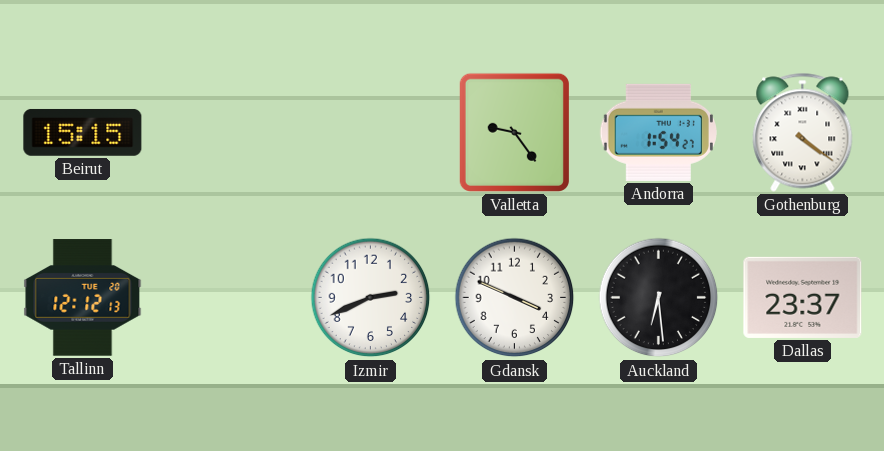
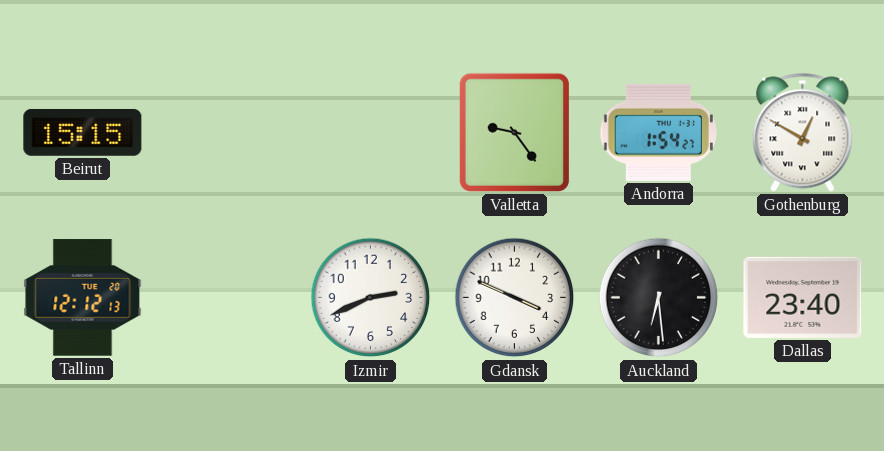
Gothenburg: 4:21 -> 12:50 (803, 133)
Dallas: 23:37 -> 23:40 (803, 297)
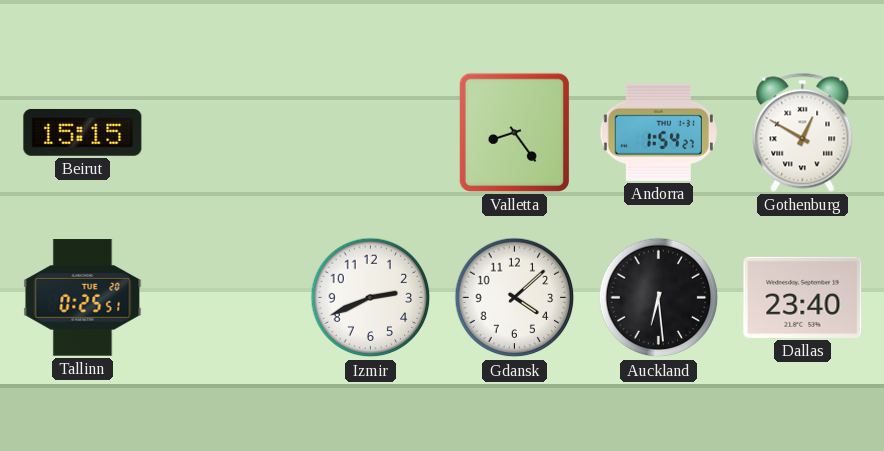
Valletta: 9:24 -> 8:24 (514, 132)
Tallinn: 12:12 -> 0:25 (83, 298)
Gdansk: 3:49 -> 4:08 (515, 298)
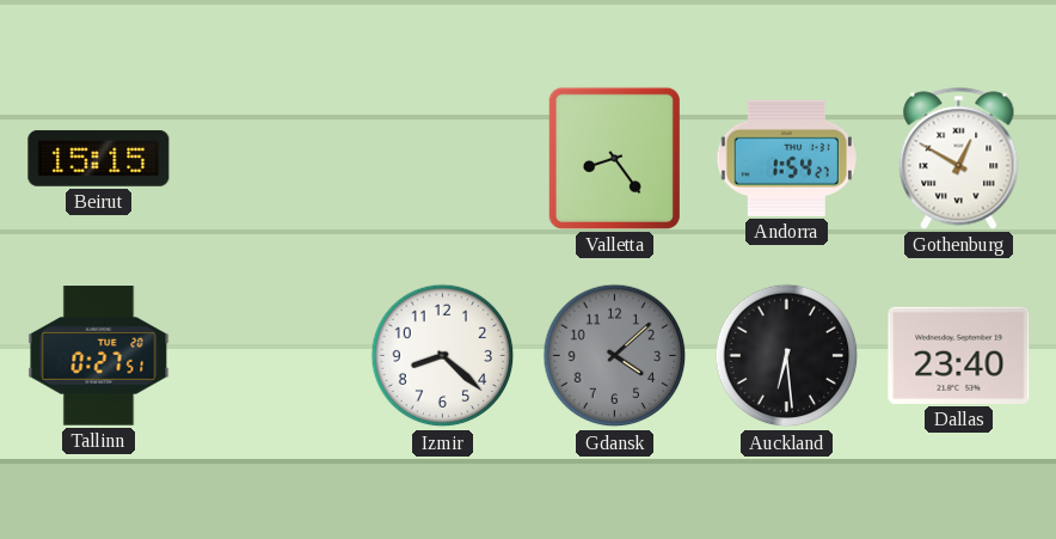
Tallinn: 0:25 -> 0:27 (99, 356)
Izmir: 2:41 -> 8:22 (443, 356)
Gdansk dial: white -> grey (615, 356)
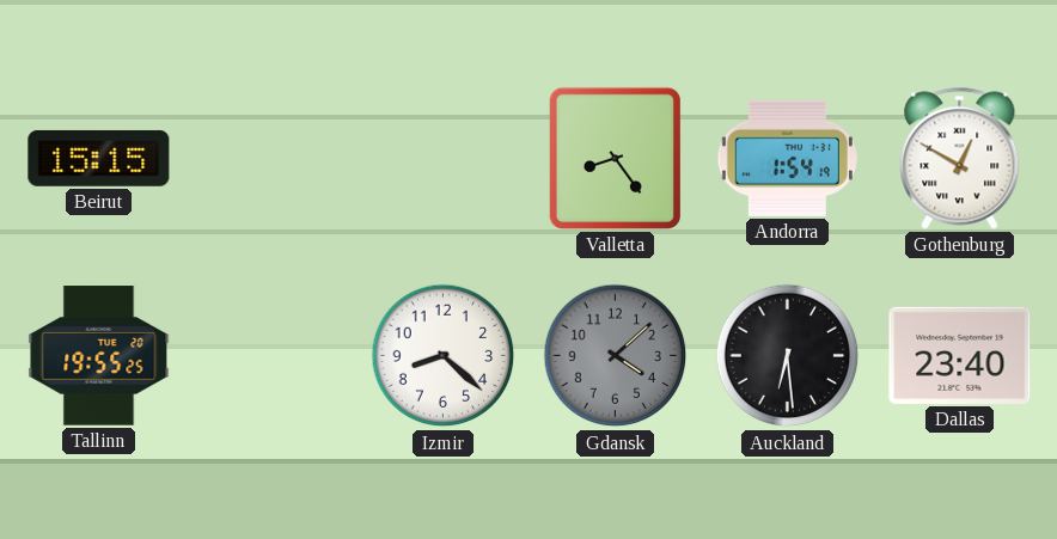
Andorra: 1:54:27 -> 1:54:19 (787, 158)
Tallinn: 0:27 -> 19:55 (99, 356)
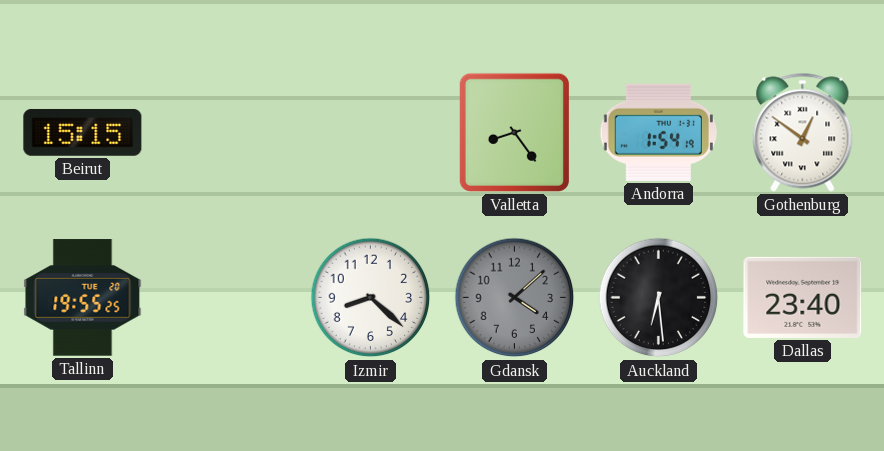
Gothenburg: 12:50 -> 12:51 (803, 133)
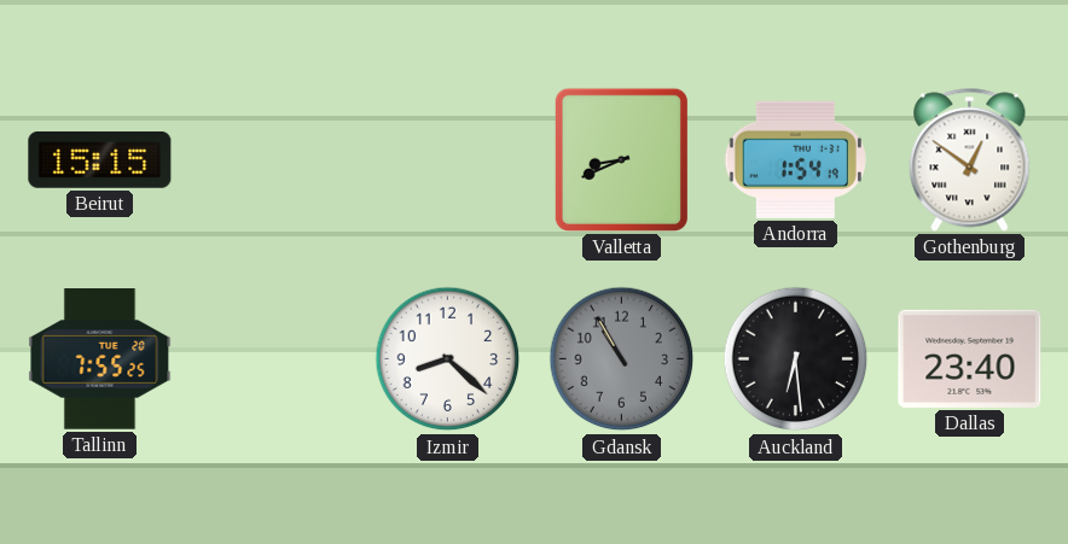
Valletta: 8:24 -> 8:41 (621, 159)
Tallinn: 19:55 -> 7:55 (100, 359)
Gdansk: 4:08 -> 10:55 (622, 359)
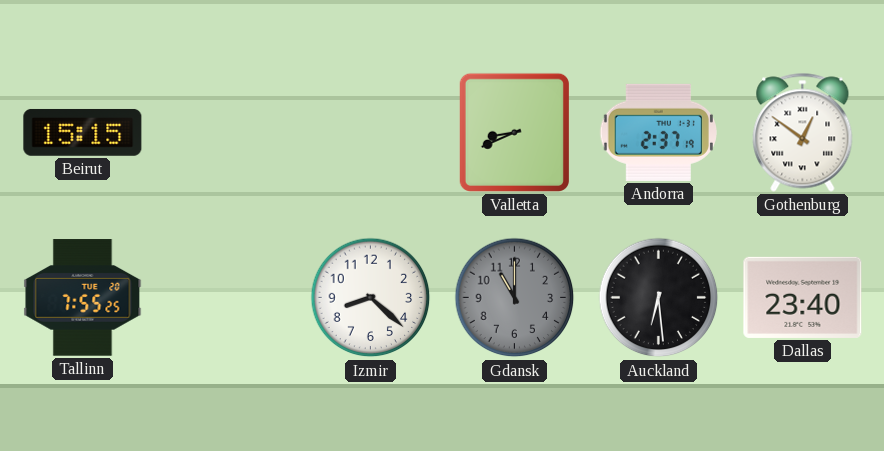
Andorra: 1:54 -> 2:37 (658, 132)
Gdansk: 10:55 -> 11:00 (515, 298)
